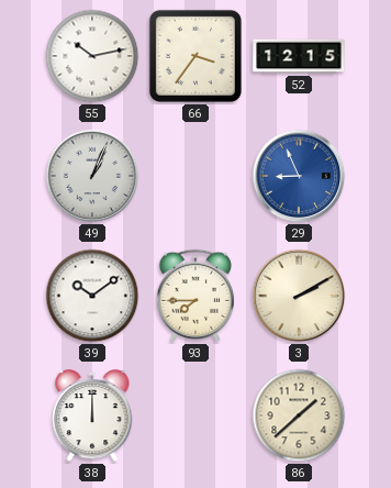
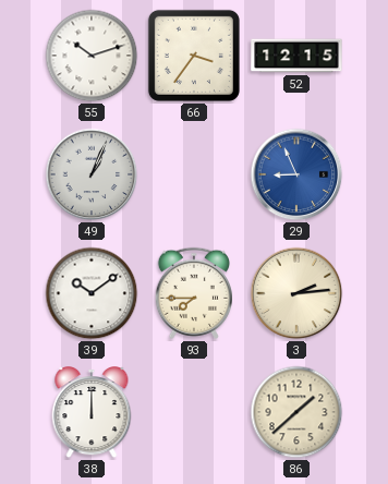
55: 10:13 -> 10:12 (92, 56)
3: 2:10 -> 2:14 (296, 293)
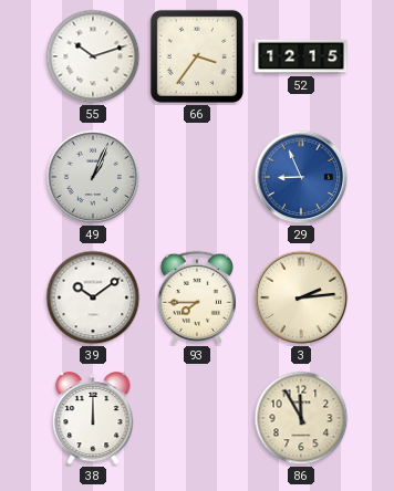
86: 1:38 -> 11:55 (301, 418)
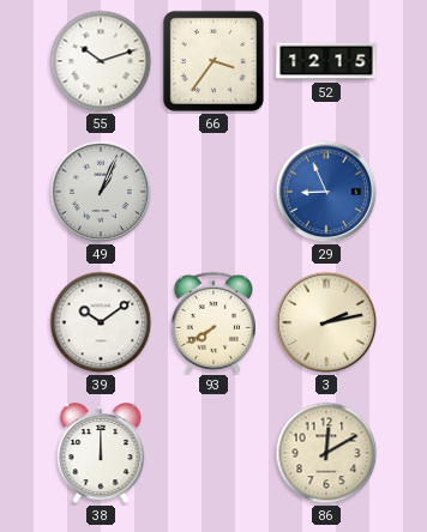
93: 7:45 -> 7:40 (213, 322)
3: 2:14 -> 2:13 (326, 322)
86: 11:55 -> 12:10 (326, 453)
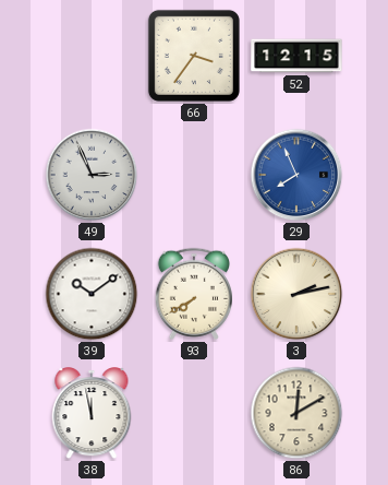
55: 10:12 -> none (101, 61)
49: 1:04 -> 2:56 (92, 175)
29: 8:56 -> 7:56 (296, 175)
38: 12:00 -> 11:58 (92, 414)
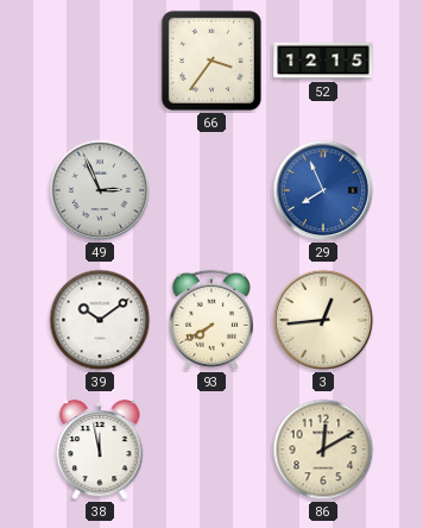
3: 2:13 -> 12:44 (323, 320)
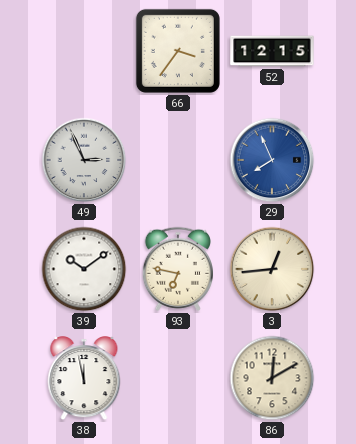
93: 7:40 -> 6:47 (178, 269)
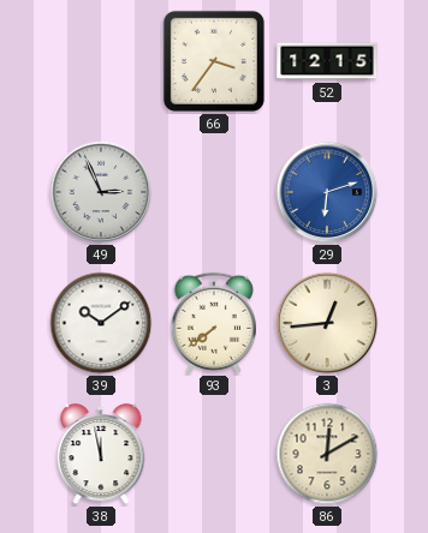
29: 7:56 -> 6:12 (327, 192)
93: 6:47 -> 7:39 (214, 323)
